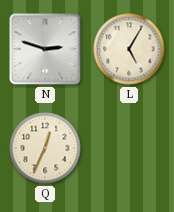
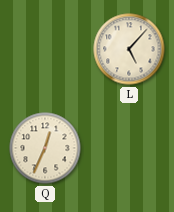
N: 2:48 -> none (45, 49)
L: 5:05 -> 5:07 (129, 49)
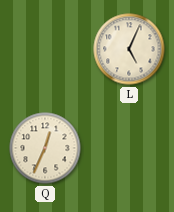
L: 5:07 -> 5:04 (129, 49)
